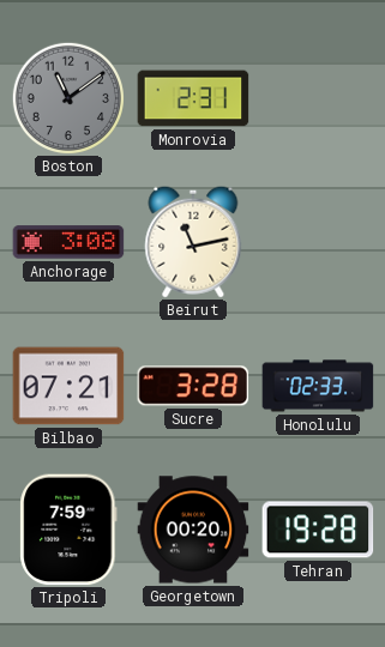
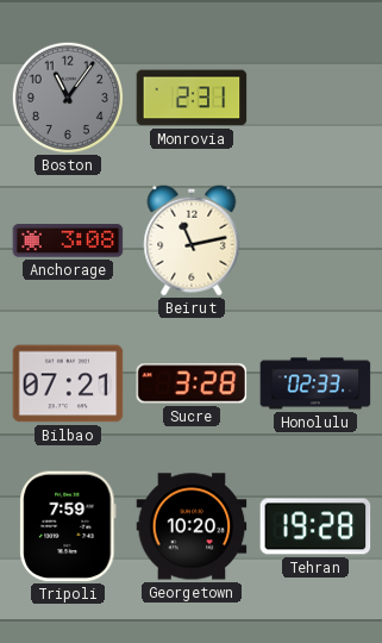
Boston: 11:09 -> 11:06 (67, 96)
Georgetown: 00:20 -> 10:20 (192, 526)
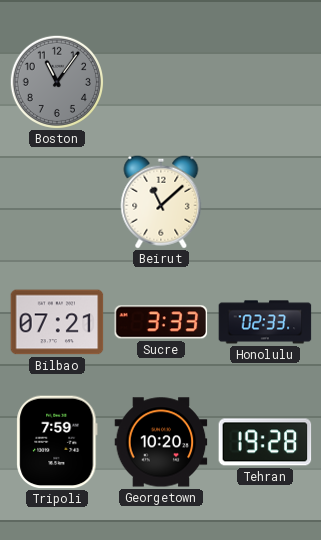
Monrovia: 2:31 -> none (192, 98)
Anchorage: 3:08 -> none (68, 241)
Beirut: 11:13 -> 11:08 (161, 202)
Sucre: 3:28 -> 3:33 (161, 322)
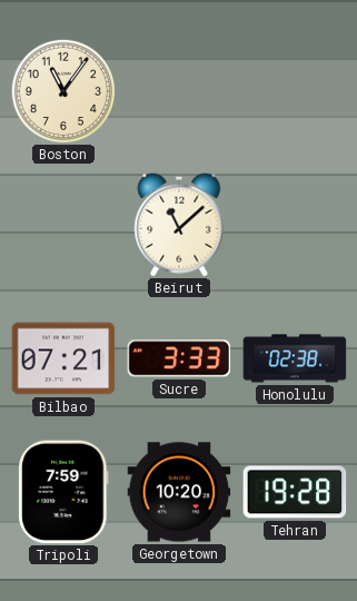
Boston dial: grey -> cream (62, 90)
Honolulu: 02:33 -> 02:38 (295, 358)
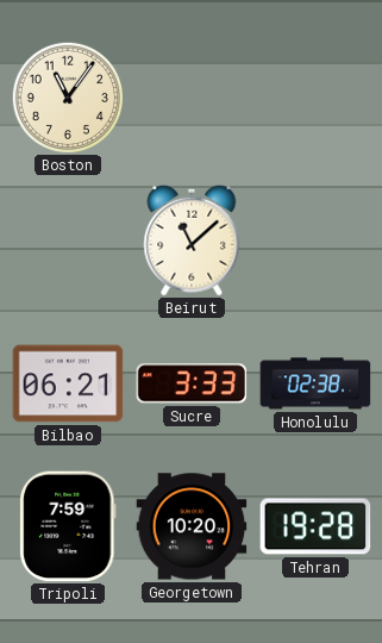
Bilbao: 07:21 -> 06:21 (68, 383)
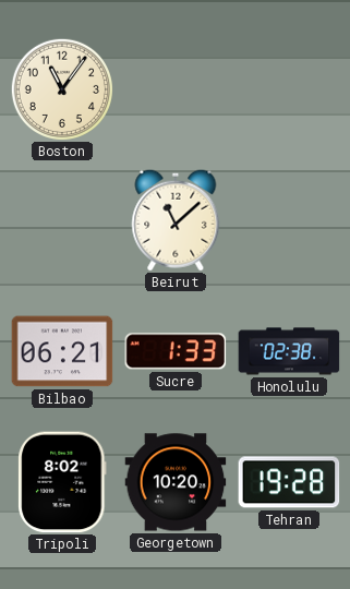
Sucre: 3:33 -> 1:33 (176, 351)
Tripoli: 7:59 -> 8:02 (62, 482)
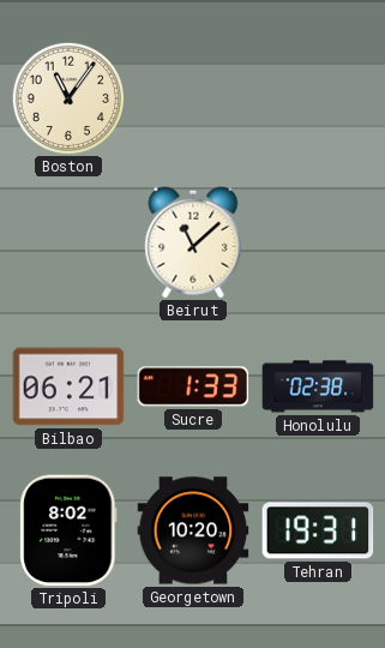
Tehran: 19:28 -> 19:31 (318, 530)
